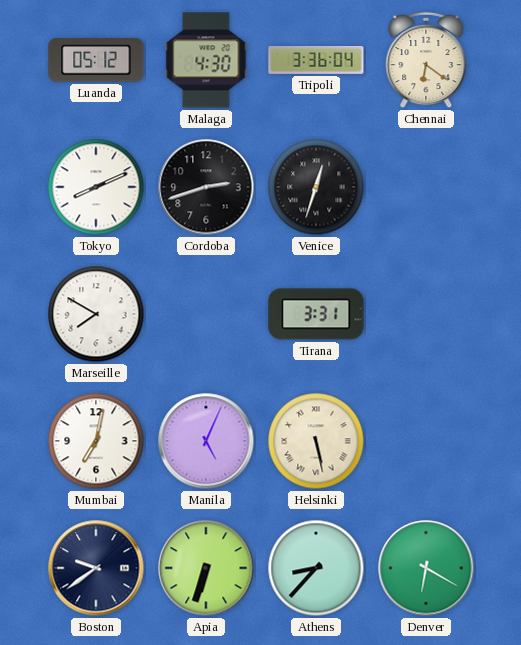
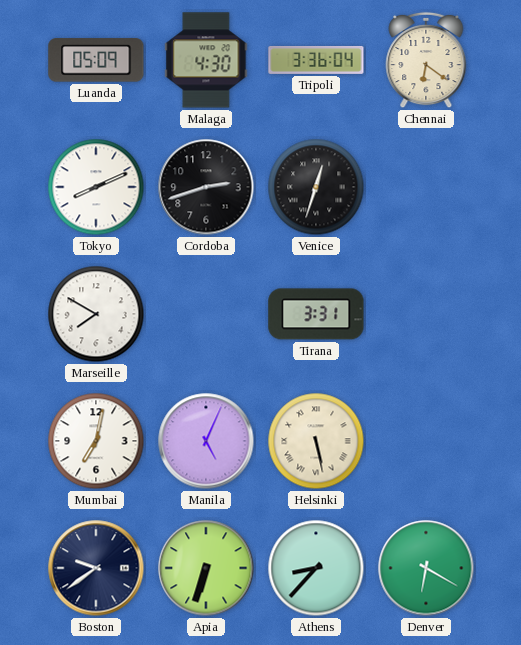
Luanda: 05:12 -> 05:09 (96, 60)
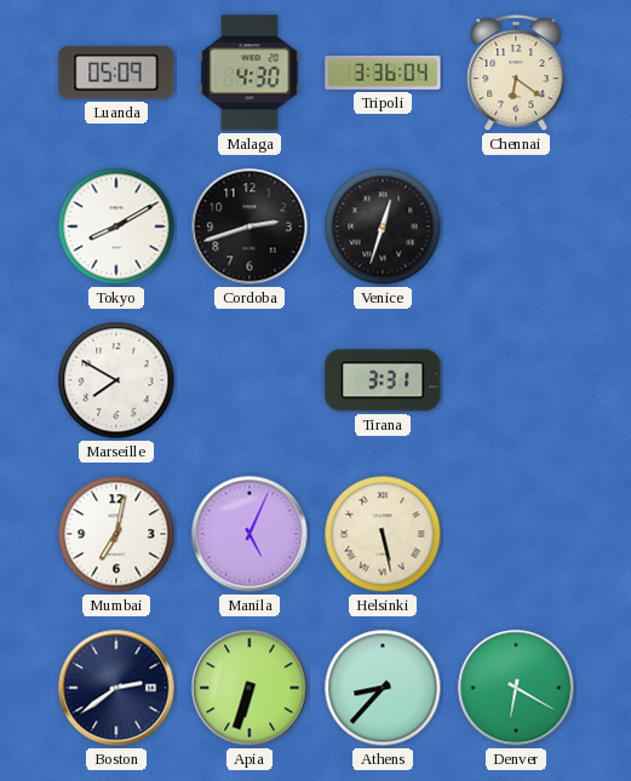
Tokyo: 8:11 -> 8:10 (116, 226)
Boston: 9:39 -> 2:39 (116, 688)
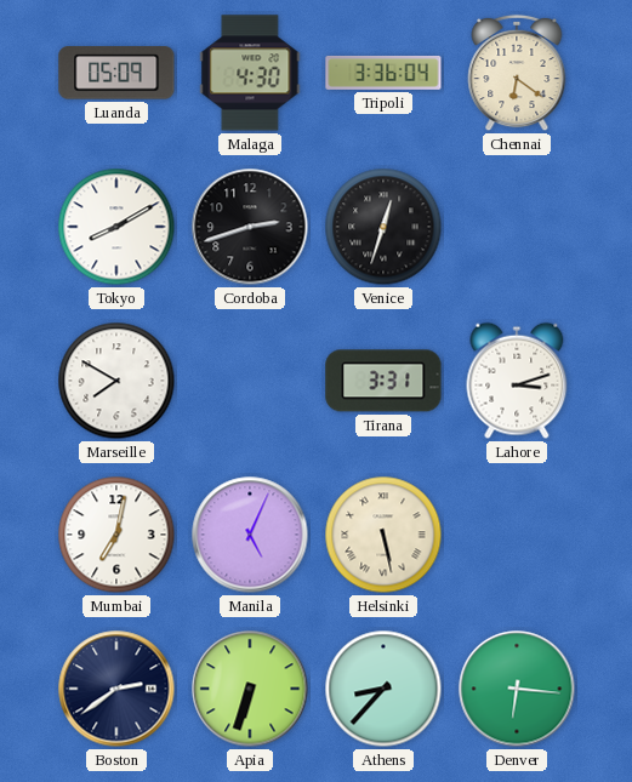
Lahore: none -> 3:12 (517, 381)
Denver: 6:20 -> 6:16 (517, 689)
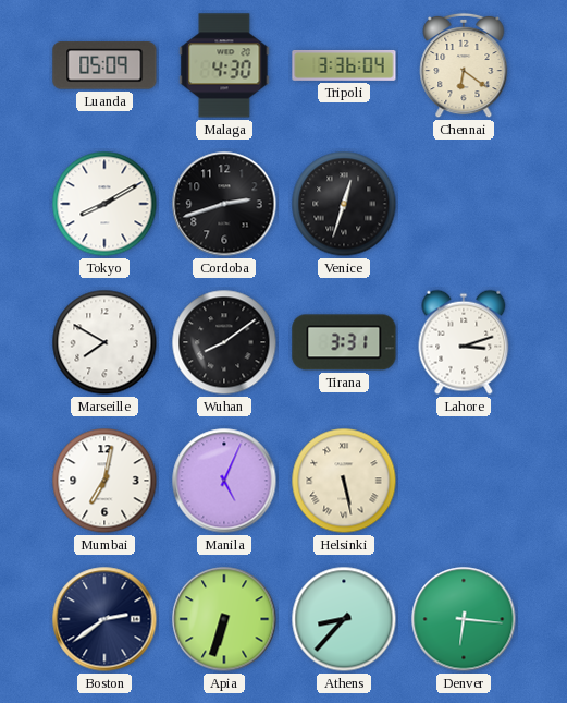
Wuhan: none -> 8:09 (224, 342)
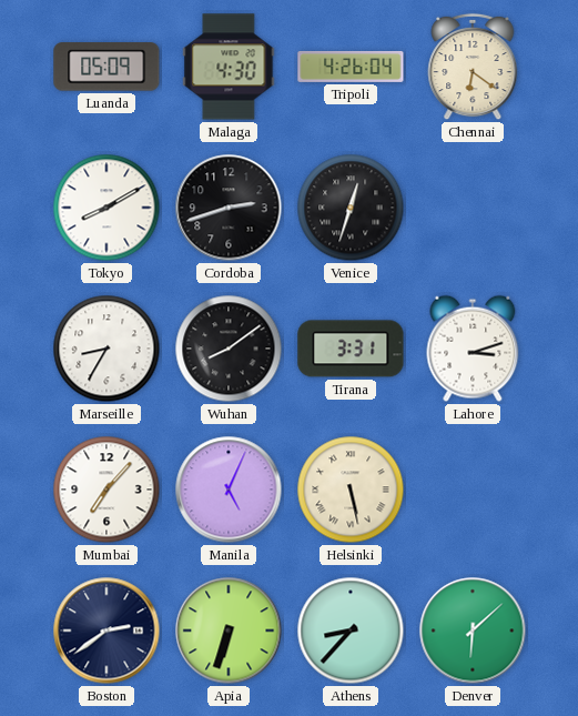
Tripoli: 3:36 -> 4:26 (351, 67)
Marseille: 7:50 -> 8:35 (107, 349)
Mumbai: 7:02 -> 7:07 (107, 490)
Denver: 6:16 -> 6:08 (473, 631)
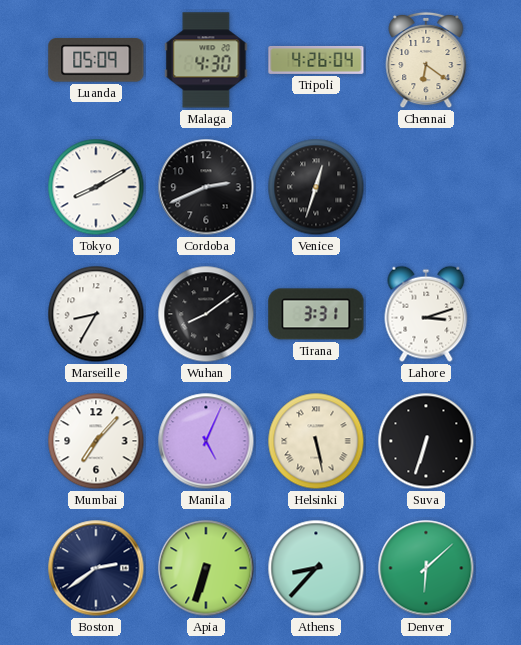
Cordoba: 2:42 -> 2:41 (206, 187)
Suva: none -> 6:33 (426, 441)
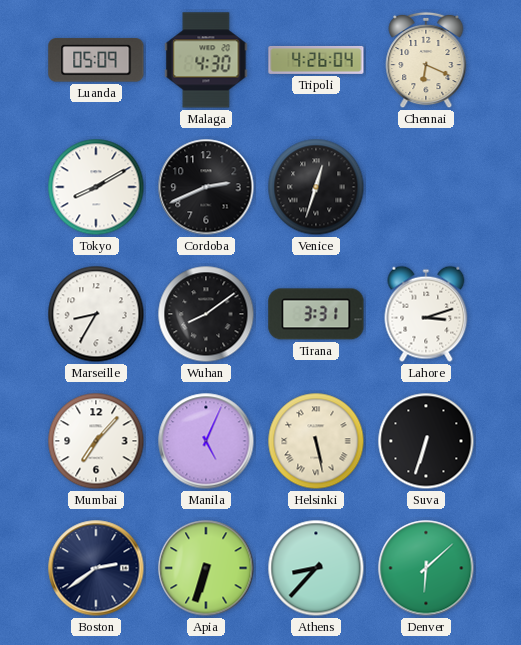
Chennai: 6:21 -> 6:19 (426, 60)
